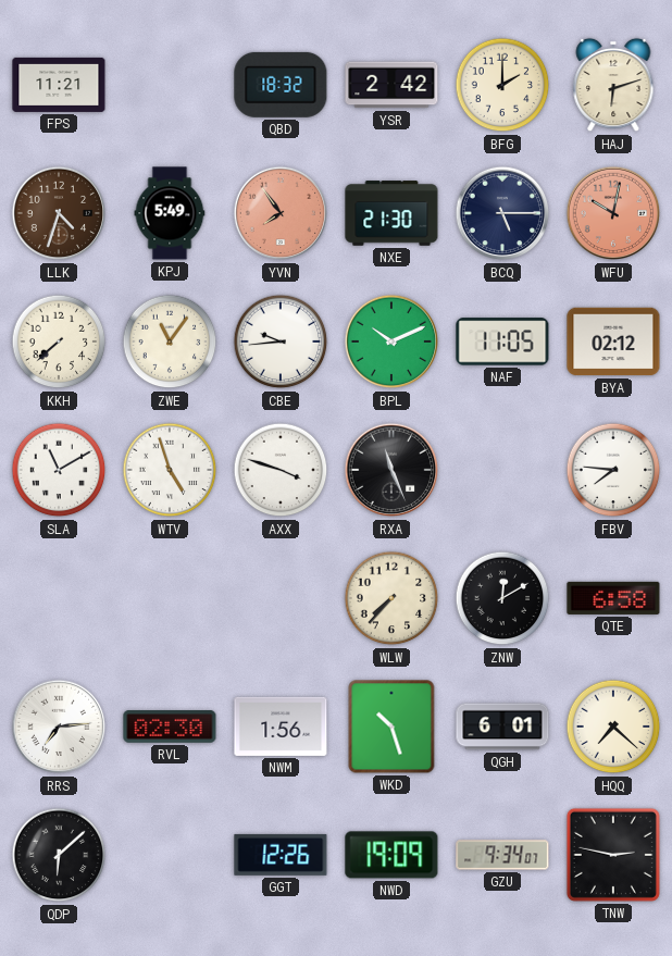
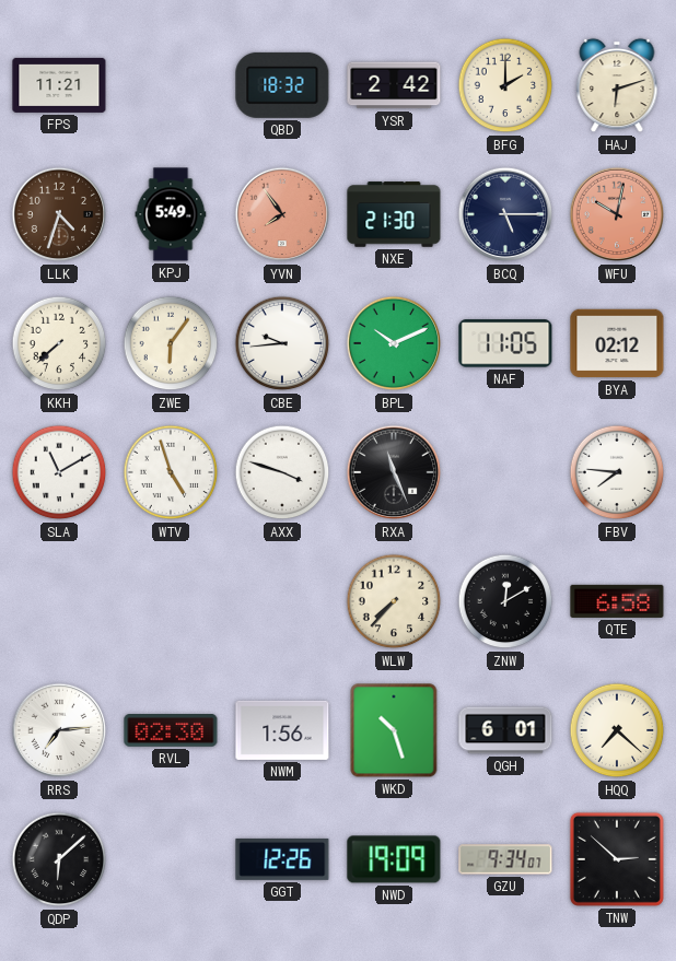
ZWE: 11:06 -> 6:06 (171, 343)
TNW: 2:47 -> 2:52 (617, 859)
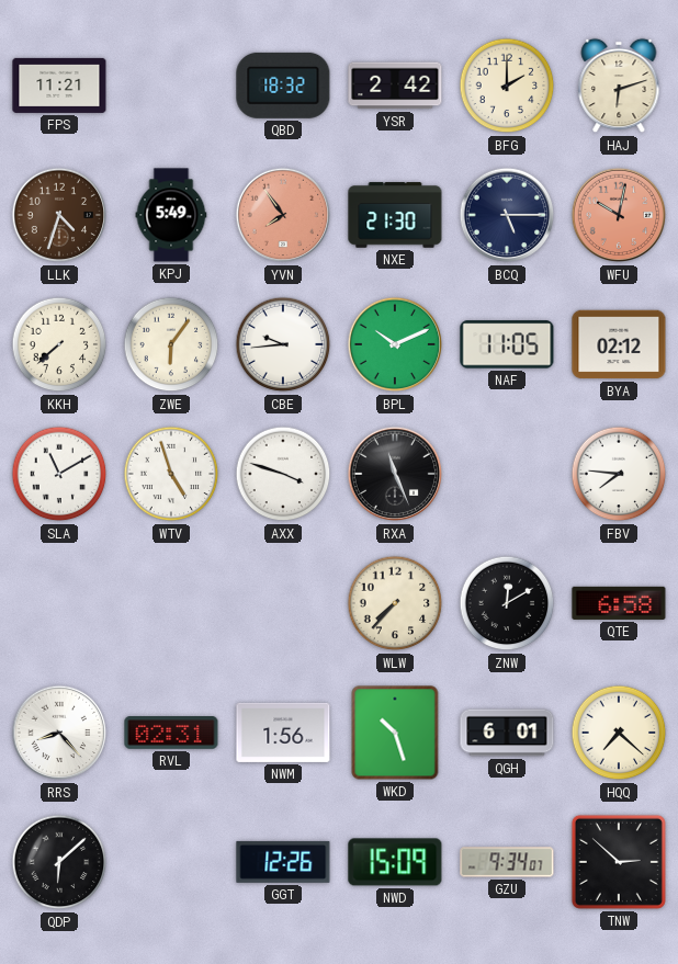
RRS: 7:14 -> 8:23 (59, 733)
RVL: 02:30 -> 02:31 (171, 733)
NWD: 19:09 -> 15:09 (395, 862)
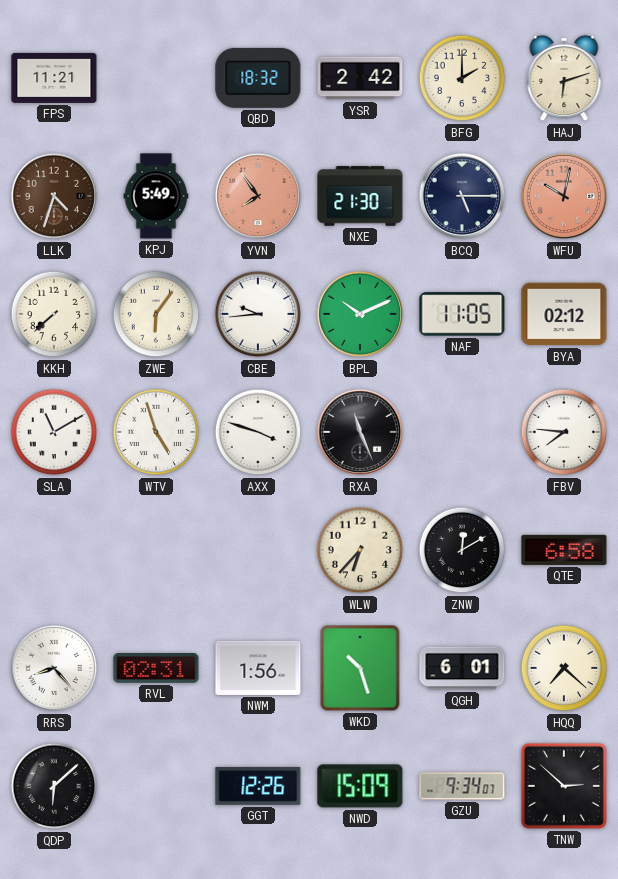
WLW: 7:37 -> 6:37 (360, 550)
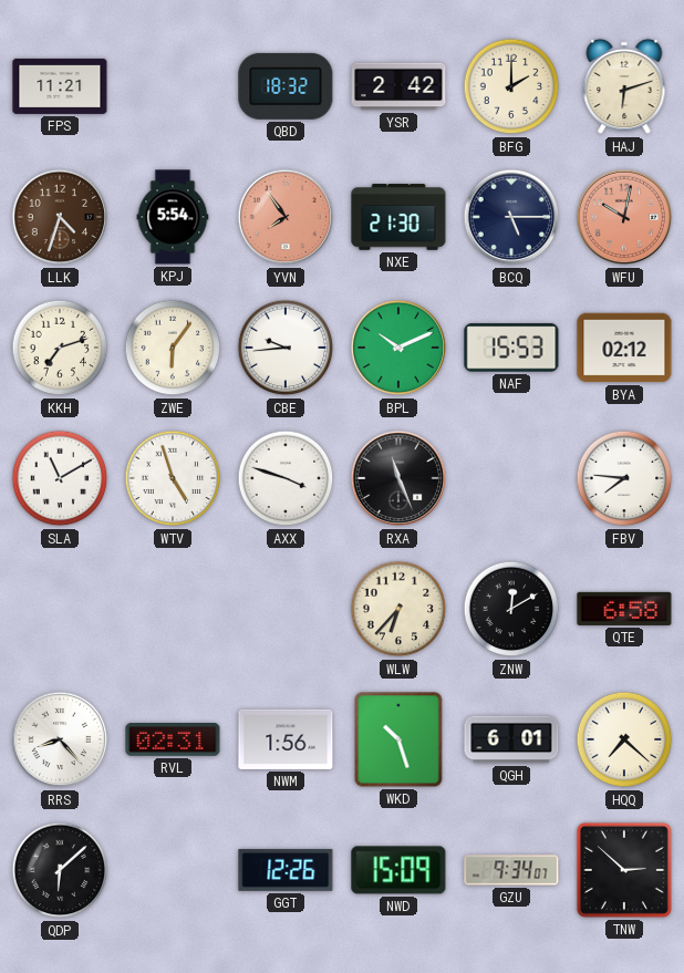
KPJ: 5:49 -> 5:54 (173, 217)
KKH: 7:38 -> 7:12 (60, 348)
NAF: 11:05 -> 15:53 (511, 348)
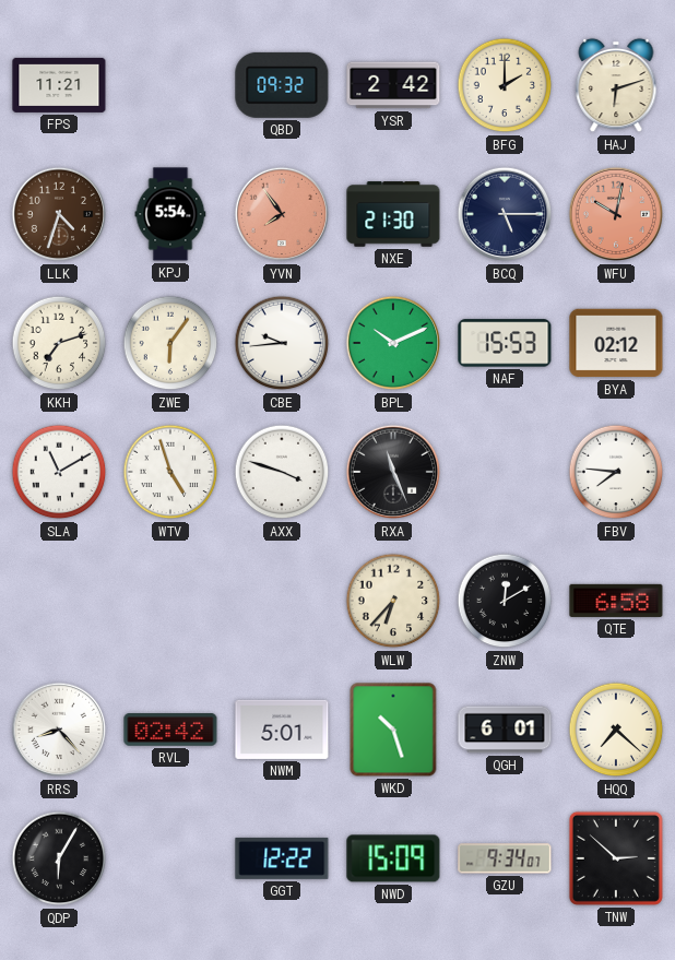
QBD: 18:32 -> 09:32 (282, 85)
RVL: 02:31 -> 02:42 (170, 730)
NWM: 1:56 -> 5:01 (282, 730)
QDP: 6:08 -> 6:05 (59, 858)
GGT: 12:26 -> 12:22 (282, 858)
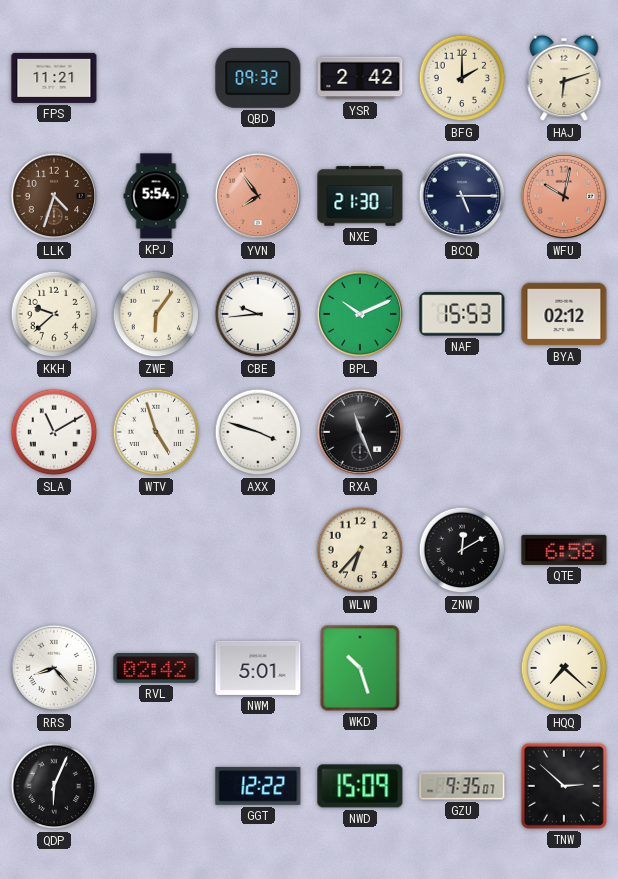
KKH: 7:12 -> 9:38 (54, 314)
FBV: 7:46 -> none (616, 472)
QGH: 6:01 -> none (505, 730)
QDP: 6:05 -> 6:04 (54, 786)
GZU: 9:34 -> 9:35 (462, 786)
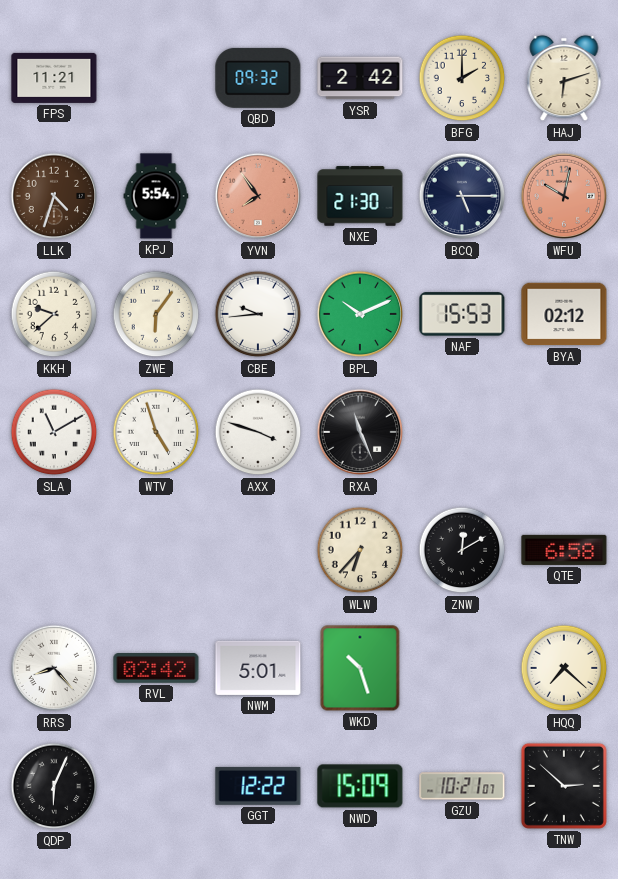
GZU: 9:35 -> 10:21 (462, 786)
